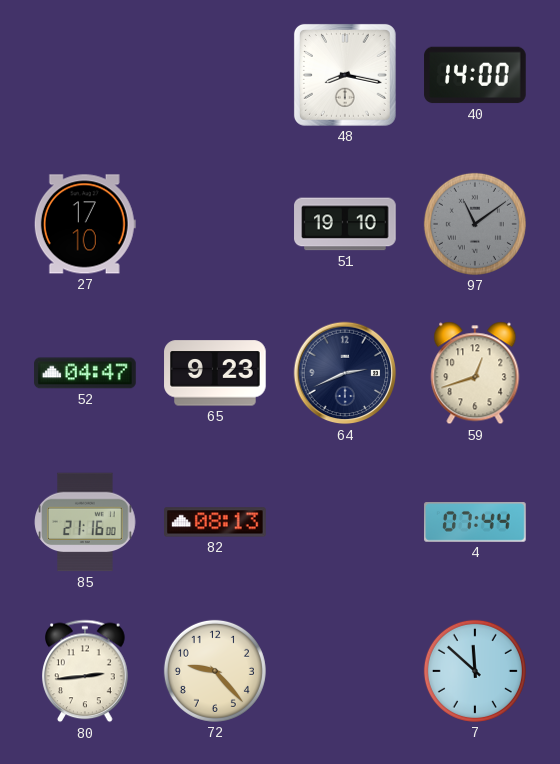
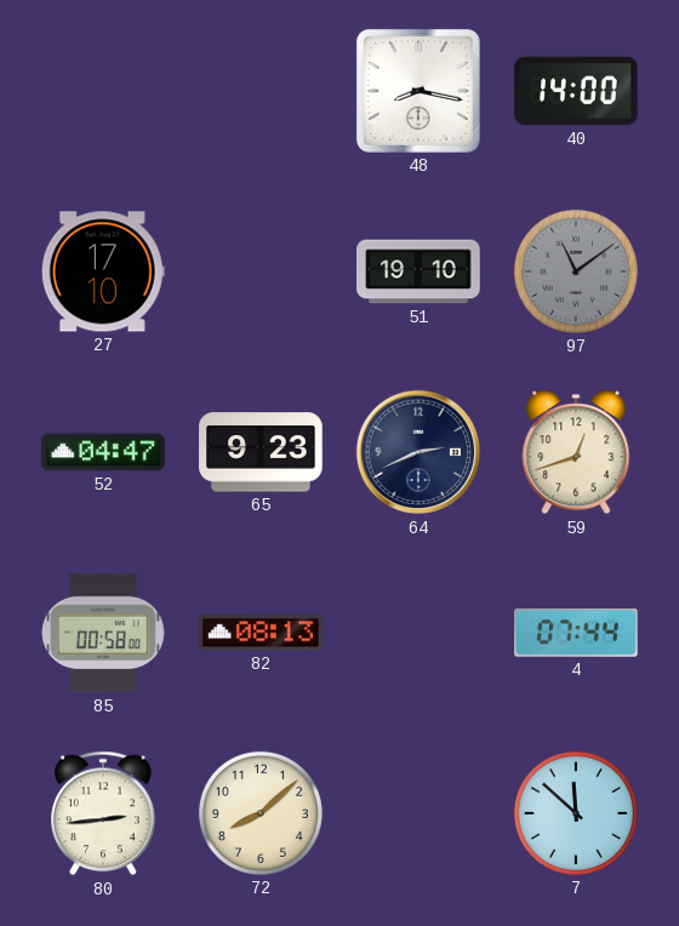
85: 21:16 -> 00:58 (103, 633)
72: 9:23 -> 8:08 (261, 813)
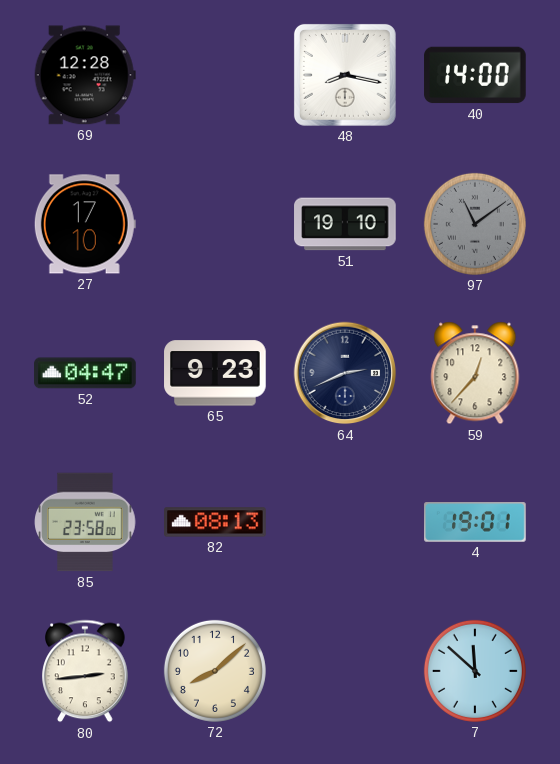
69: none -> 12:28 (85, 75)
59: 12:42 -> 12:37 (475, 373)
85: 00:58 -> 23:58 (85, 522)
4: 07:44 -> 19:01 (475, 522)
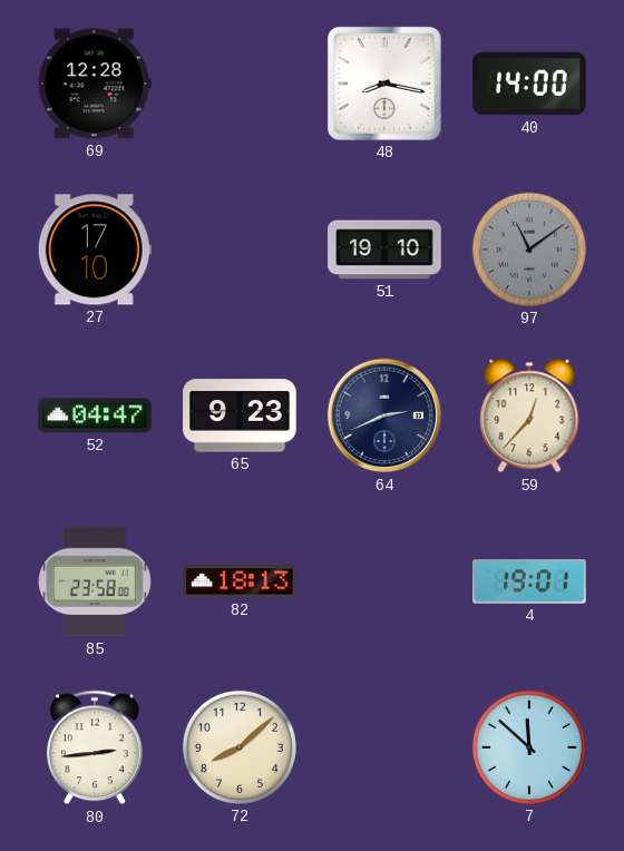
82: 08:13 -> 18:13 (240, 581)
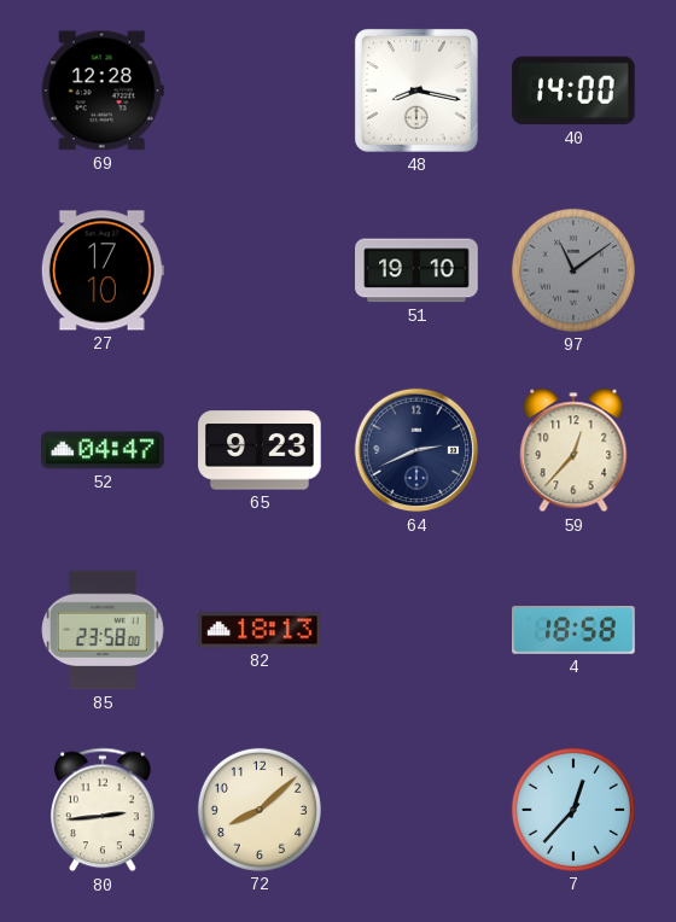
4: 19:01 -> 18:58 (573, 630)
7: 11:52 -> 12:37 (573, 810)
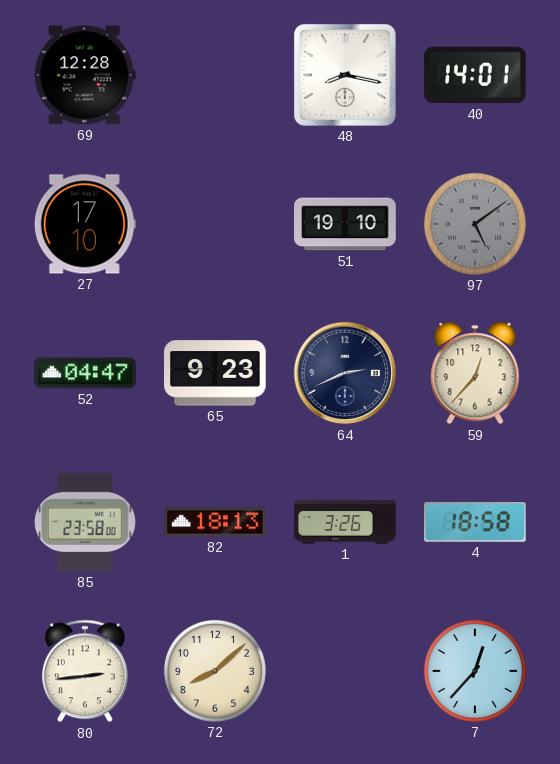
40: 14:00 -> 14:01 (475, 75)
97: 11:09 -> 5:09 (475, 224)
1: none -> 3:26 (345, 522)
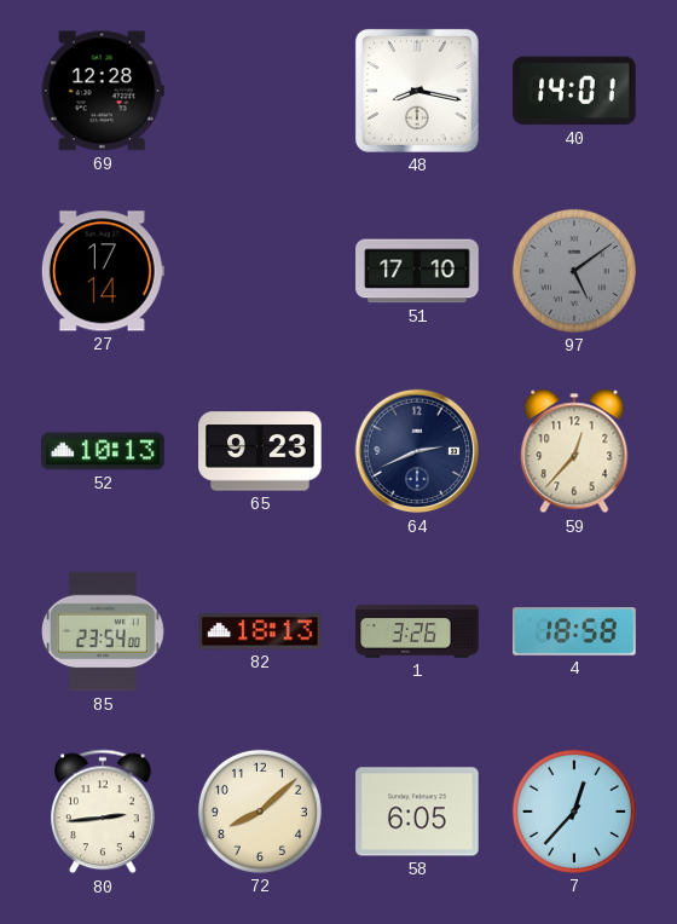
27: 17:10 -> 17:14 (103, 271)
51: 19:10 -> 17:10 (417, 271)
52: 04:47 -> 10:13 (103, 451)
85: 23:58 -> 23:54 (103, 631)
58: none -> 6:05 (417, 812)
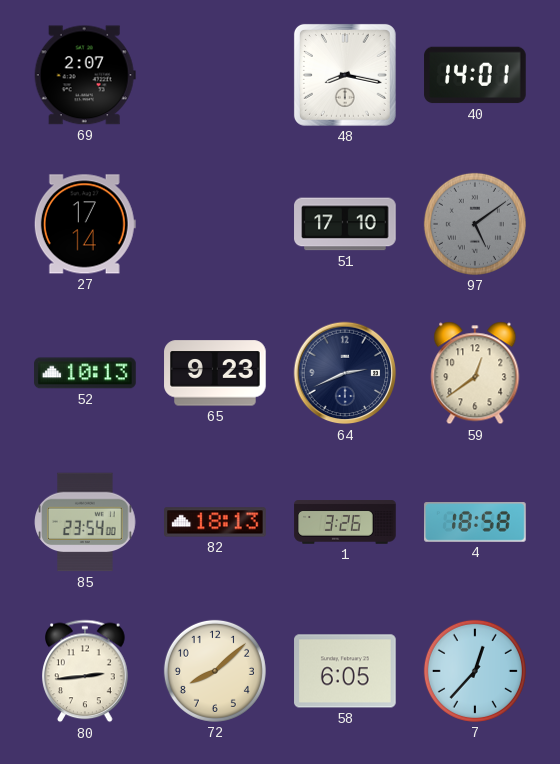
69: 12:28 -> 2:07 (85, 75)
59: 12:37 -> 12:39 (475, 373)
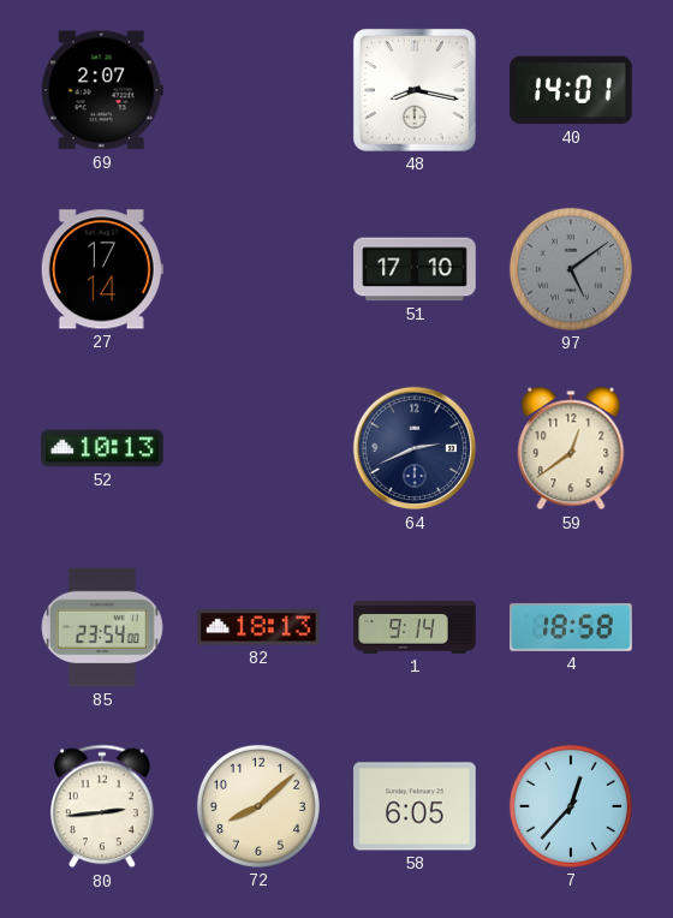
65: 9:23 -> none (215, 373)
1: 3:26 -> 9:14 (415, 627)
